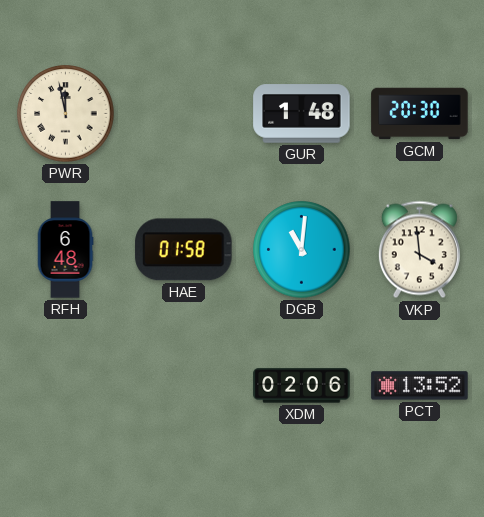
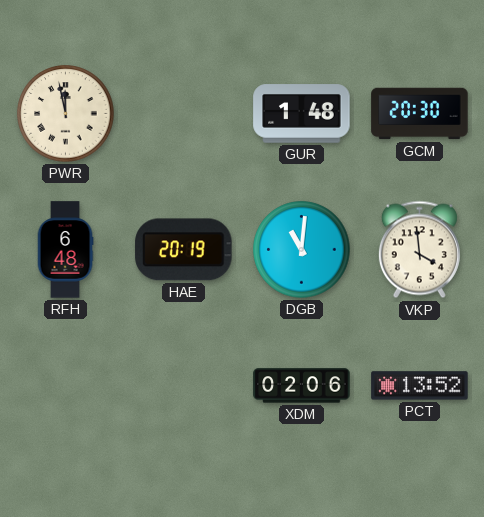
HAE: 01:58 -> 20:19 (184, 250)
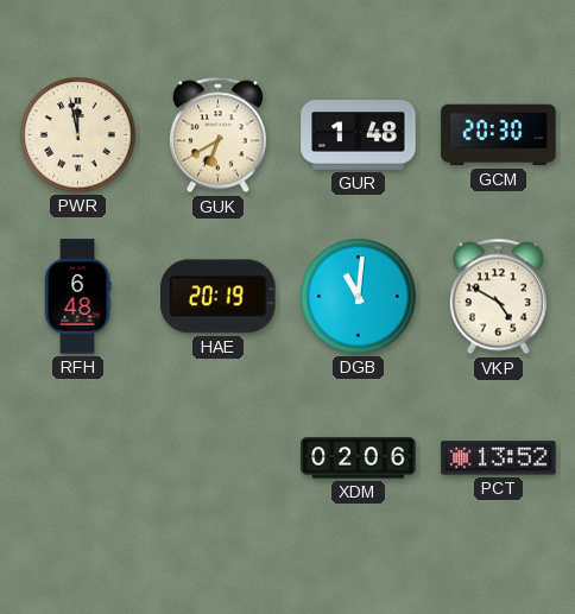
GUK: none -> 6:40 (217, 135)
VKP: 3:59 -> 4:50 (498, 297)
